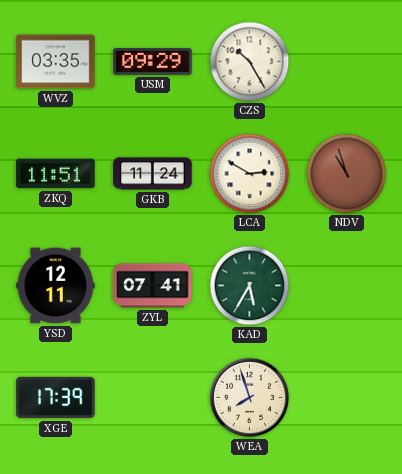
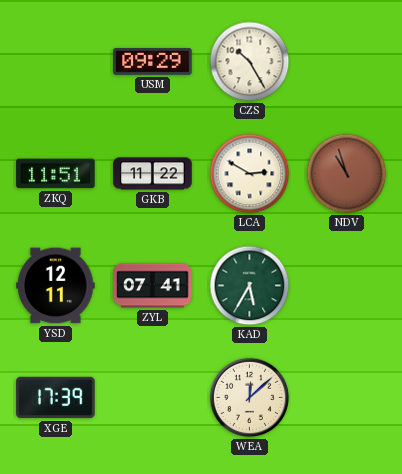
WVZ: 03:35 -> none (56, 62)
GKB: 11:24 -> 11:22 (153, 174)
WEA: 7:57 -> 12:08 (250, 398)
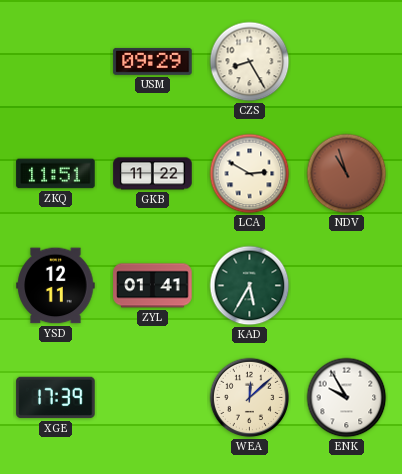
CZS: 10:25 -> 8:25 (250, 62)
ZYL: 07:41 -> 01:41 (153, 286)
ENK: none -> 9:55 (347, 398)
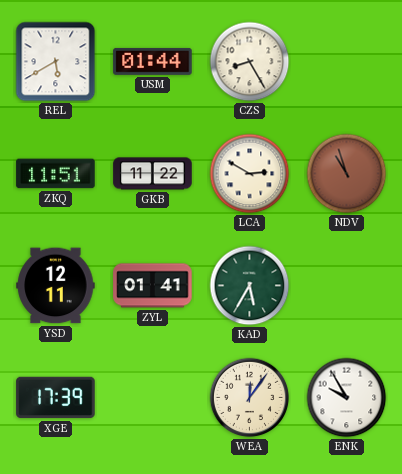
REL: none -> 5:40 (56, 62)
USM: 09:29 -> 01:44 (153, 61)
WEA: 12:08 -> 12:06 (250, 398)
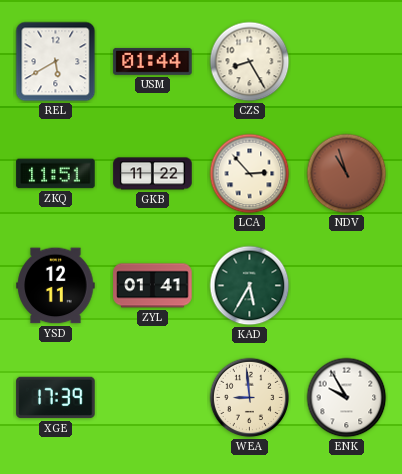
LCA: 2:50 -> 2:53 (250, 174)
WEA: 12:06 -> 8:59 (250, 398)
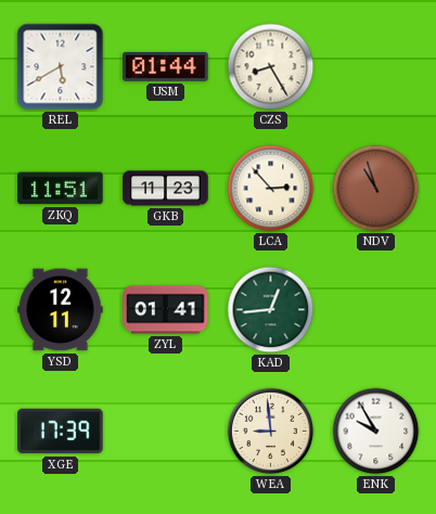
GKB: 11:22 -> 11:23 (166, 189)
KAD: 5:35 -> 12:44 (271, 310)
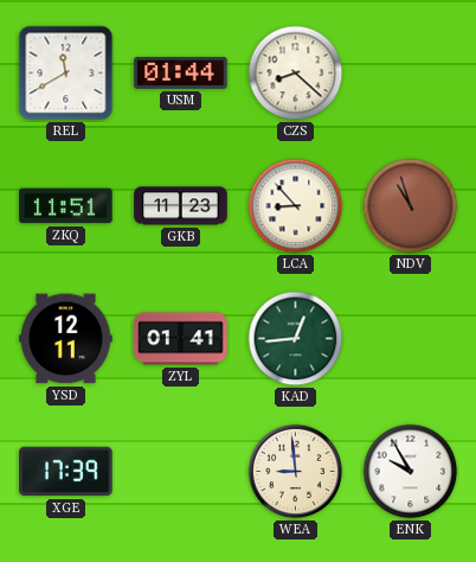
REL: 5:40 -> 11:40 (66, 74)
CZS: 8:25 -> 8:22 (296, 74)
LCA: 2:53 -> 8:53 (296, 206)
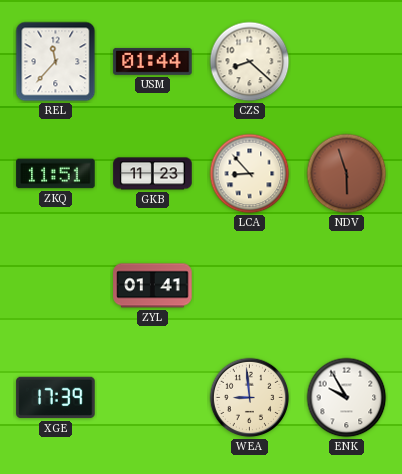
REL: 11:40 -> 11:37 (56, 62)
NDV: 10:57 -> 5:57 (347, 174)
YSD: 12:11 -> none (66, 339)
KAD: 12:44 -> none (296, 339)
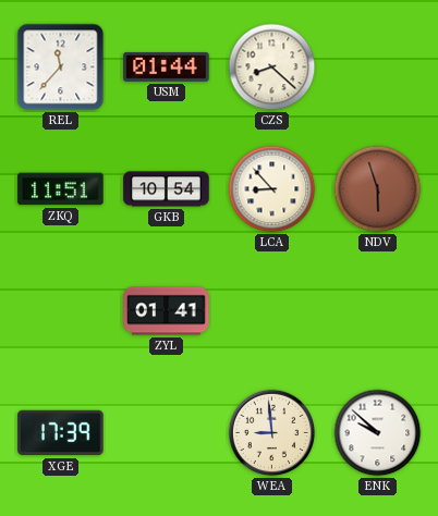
GKB: 11:23 -> 10:54 (167, 189)
ENK: 9:55 -> 9:52 (378, 433)
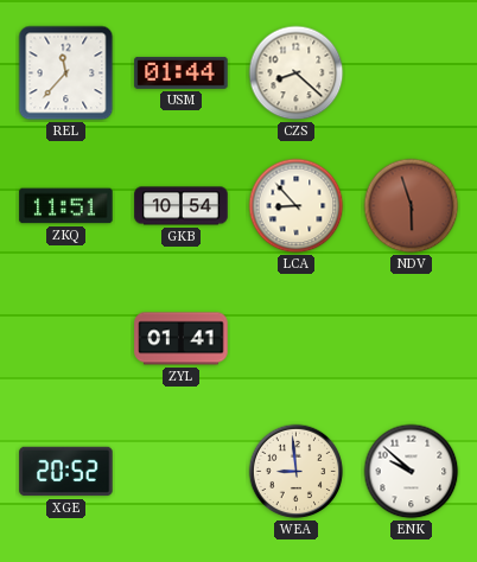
XGE: 17:39 -> 20:52 (66, 472)
